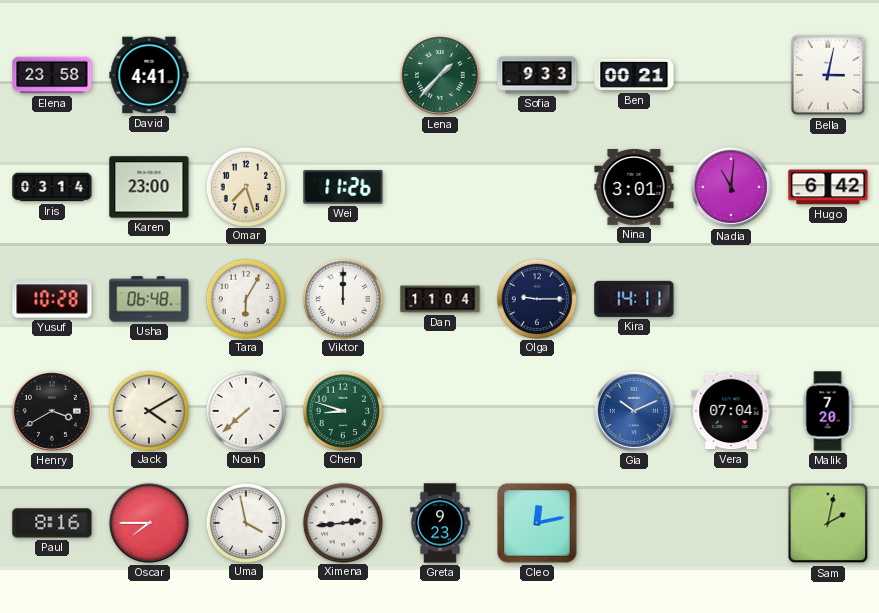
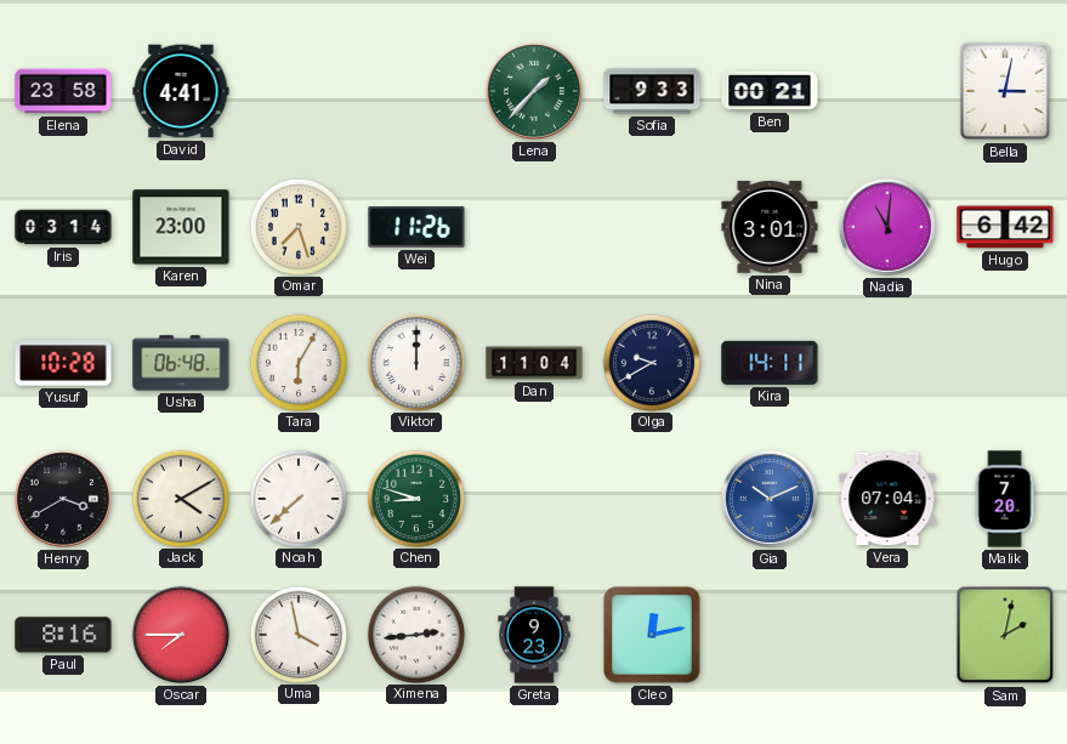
Olga: 9:15 -> 9:40 (651, 362)
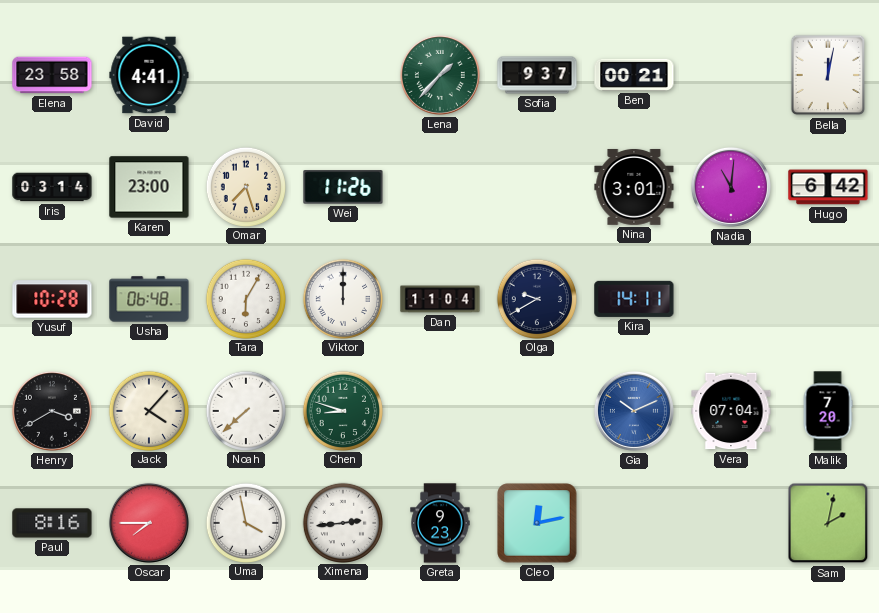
Sofia: 9:33 -> 9:37 (537, 75)
Bella: 3:02 -> 12:02 (828, 75)
Jack: 4:10 -> 4:07 (148, 410)
